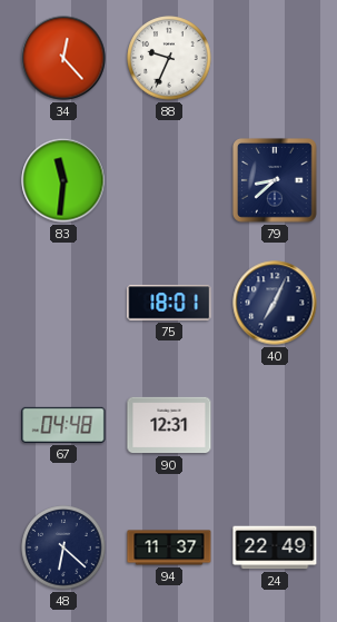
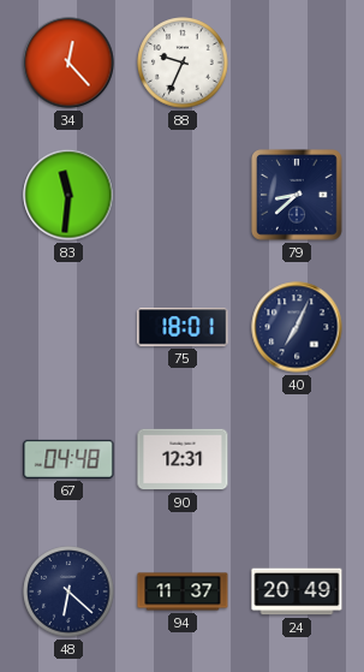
24: 22:49 -> 20:49 (297, 591)
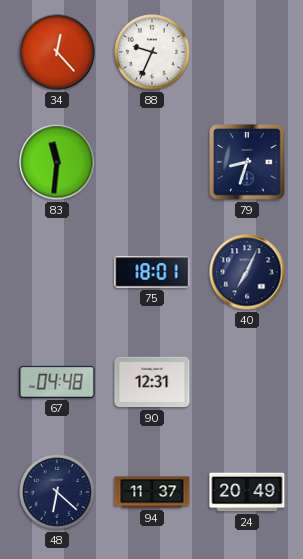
79: 8:38 -> 8:33 (247, 162)
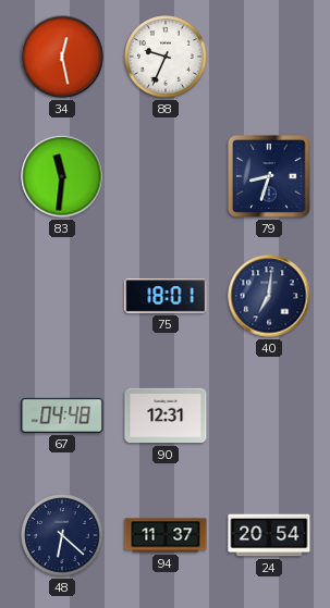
34: 12:23 -> 12:28 (62, 57)
40: 7:04 -> 7:01 (269, 296)
24: 20:49 -> 20:54 (269, 535)
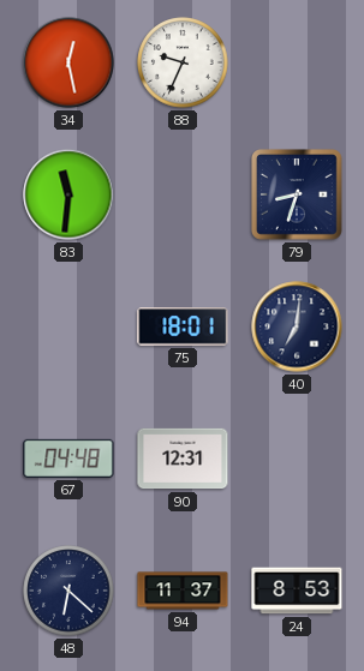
24: 20:54 -> 8:53 (297, 591)
